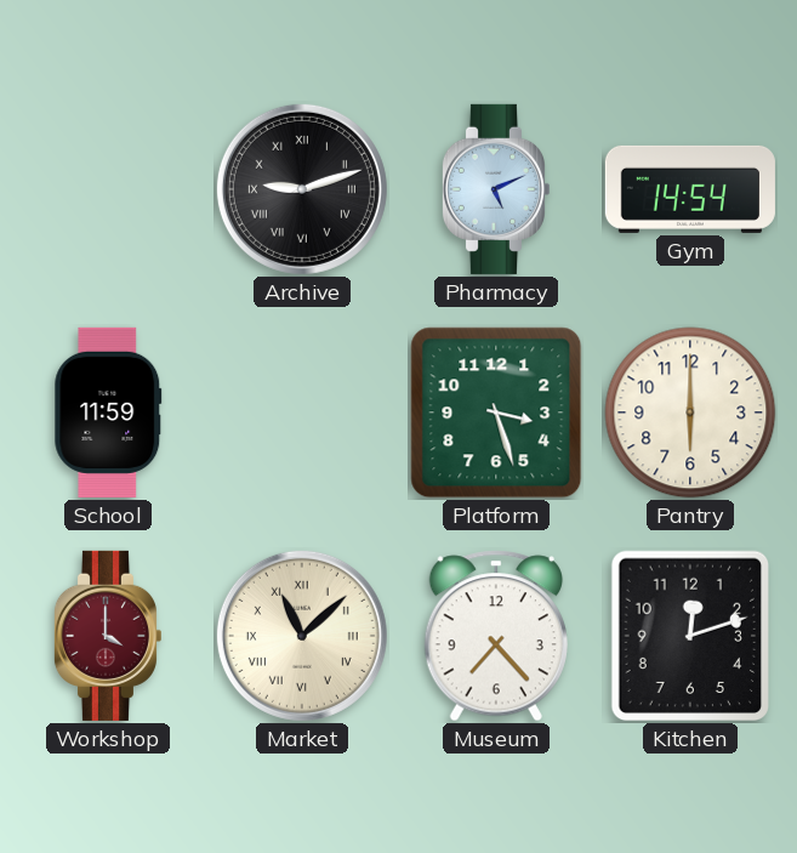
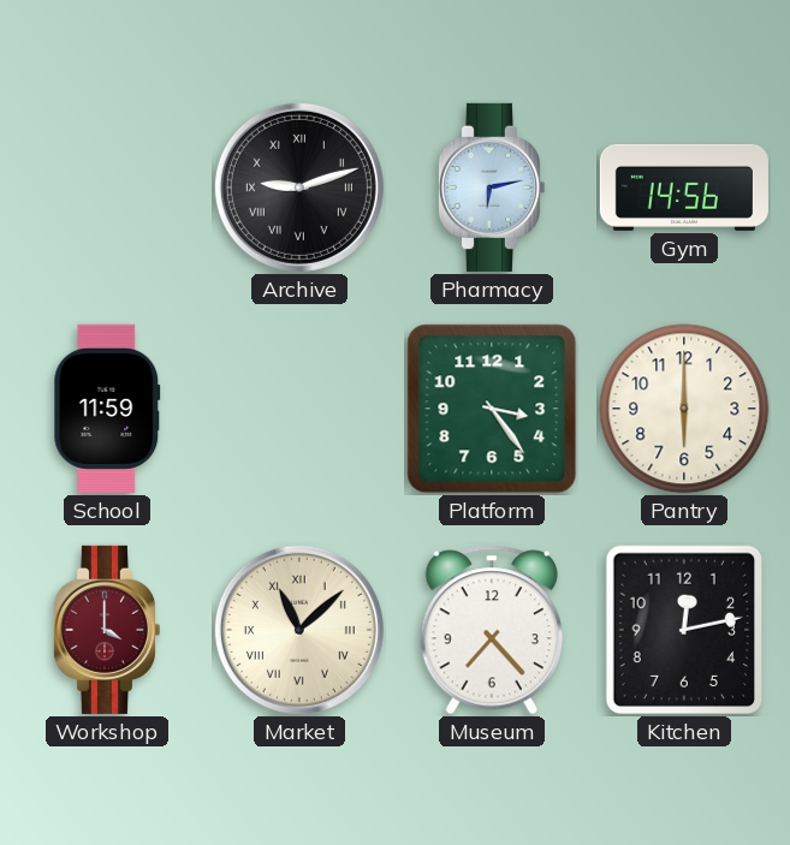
Pharmacy: 5:11 -> 6:13 (491, 188)
Gym: 14:54 -> 14:56 (684, 188)
Platform: 3:27 -> 3:24 (492, 409)
Kitchen: 12:12 -> 12:13 (683, 630)
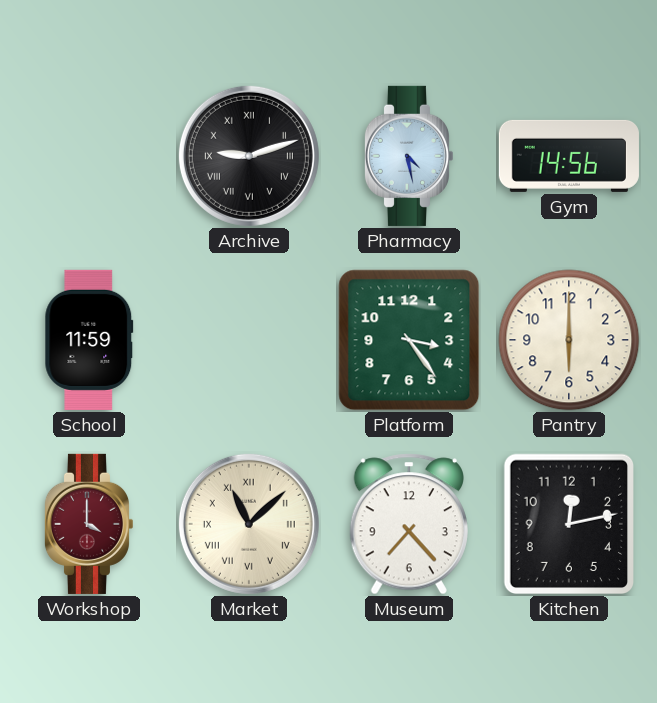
Pharmacy: 6:13 -> 4:28 (408, 156)
